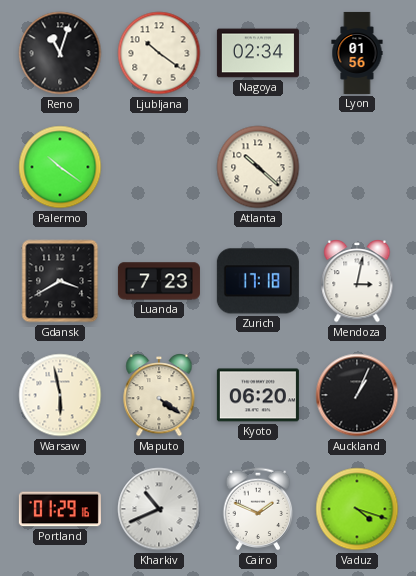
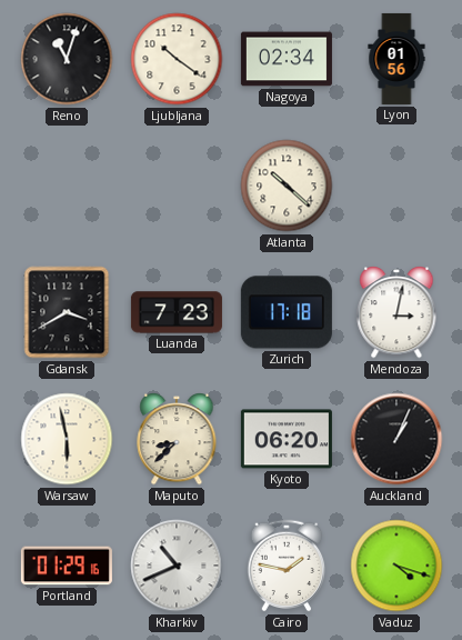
Palermo: 10:21 -> none (60, 167)
Maputo: 4:21 -> 8:38 (177, 440)
Cairo: 1:49 -> 1:47 (287, 566)
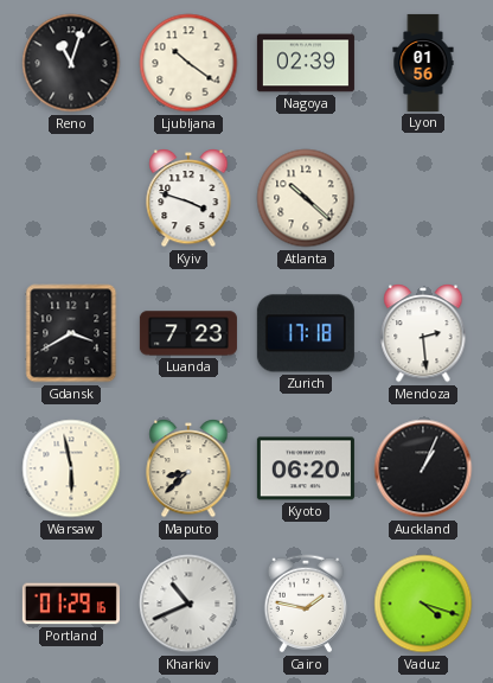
Nagoya: 02:34 -> 02:39 (306, 63)
Kyiv: none -> 3:48 (188, 199)
Mendoza: 3:02 -> 2:29 (423, 334)
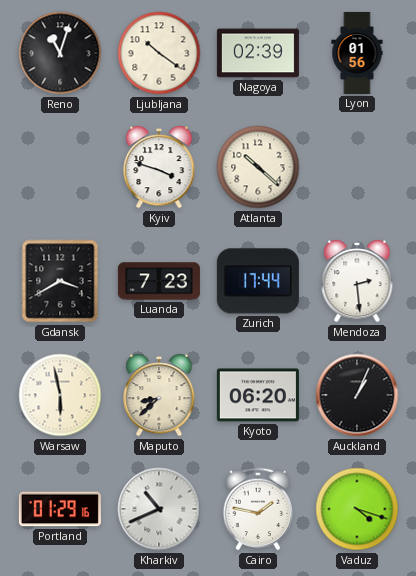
Zurich: 17:18 -> 17:44 (258, 281)
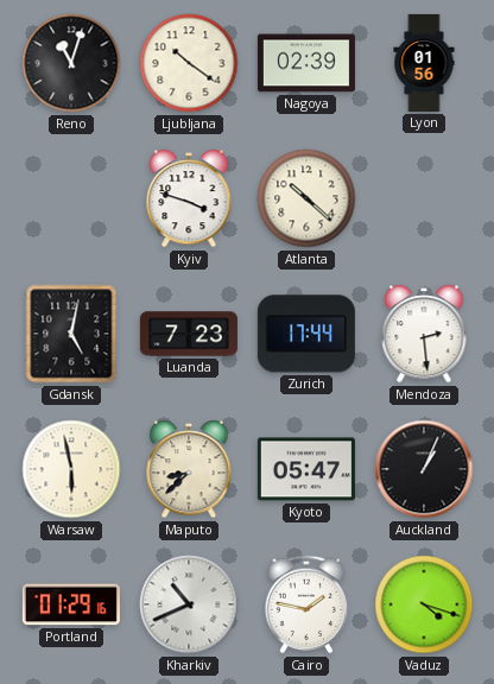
Gdansk: 3:40 -> 5:02 (71, 334)
Kyoto: 06:20 -> 05:47 (306, 469)
